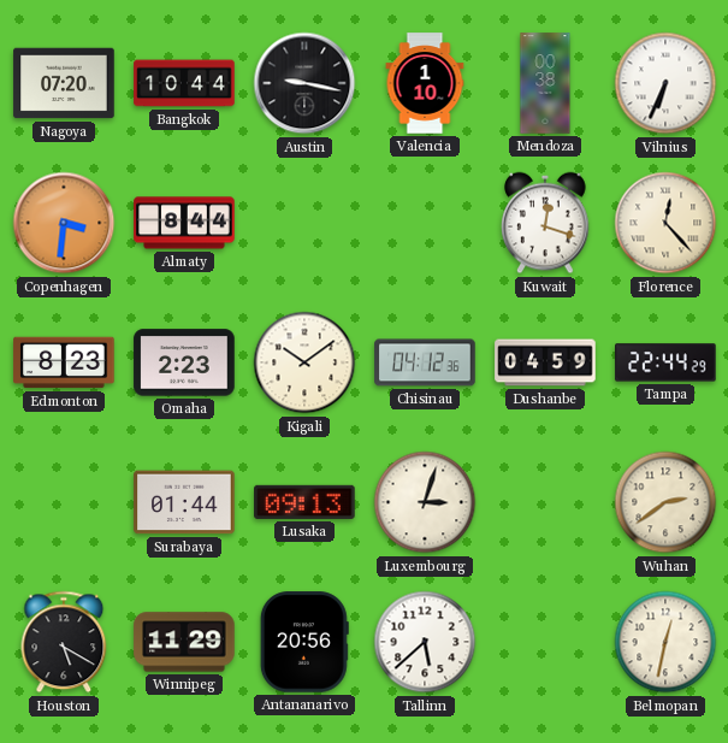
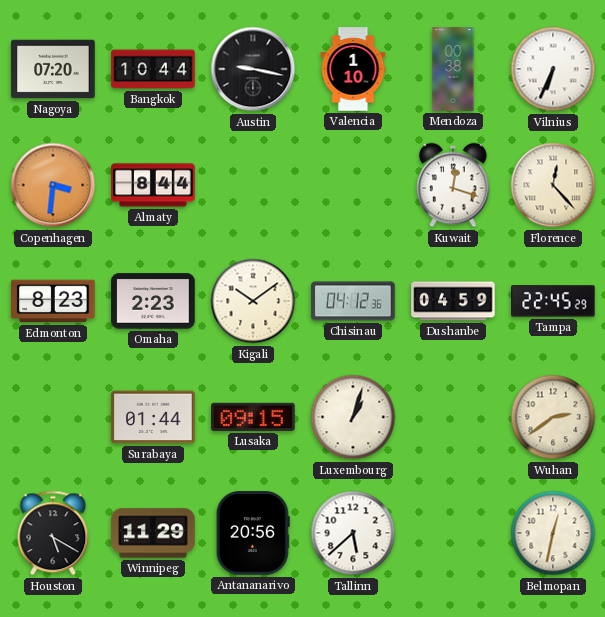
Tampa: 22:44 -> 22:45 (553, 301)
Lusaka: 09:13 -> 09:15 (253, 417)
Luxembourg: 3:03 -> 1:03 (353, 417)
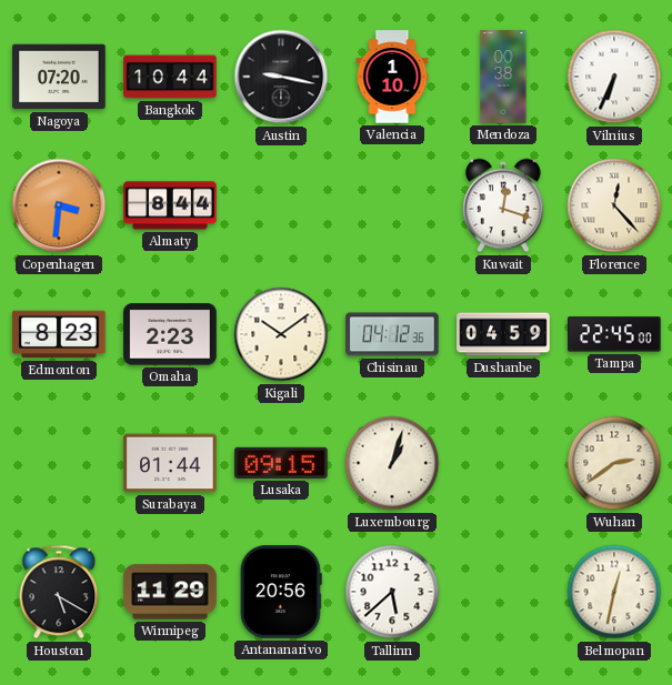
Tampa: 22:45:29 -> 22:45:00 (614, 334)
